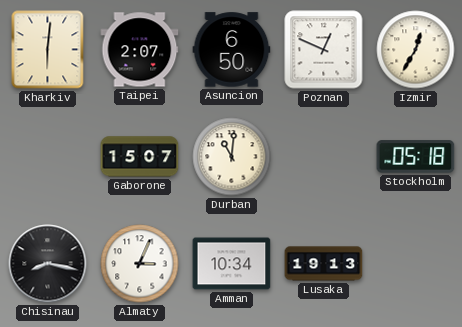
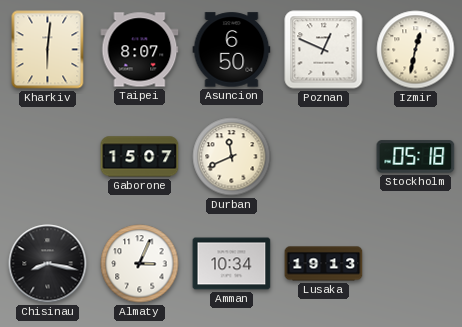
Taipei: 2:07 -> 8:07 (140, 50)
Izmir: 12:35 -> 12:32 (416, 50)
Durban: 11:01 -> 11:41 (232, 157)
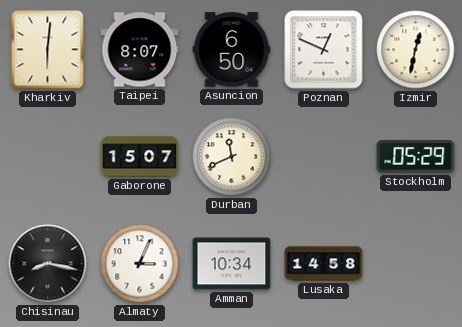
Stockholm: 05:18 -> 05:29 (416, 157)
Lusaka: 19:13 -> 14:58 (324, 264)
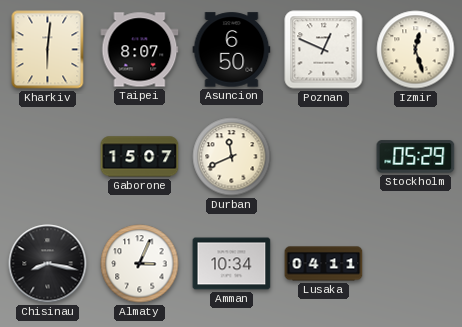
Izmir: 12:32 -> 12:27 (416, 50)
Lusaka: 14:58 -> 04:11 (324, 264)
